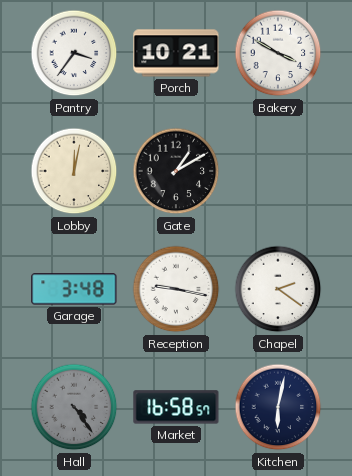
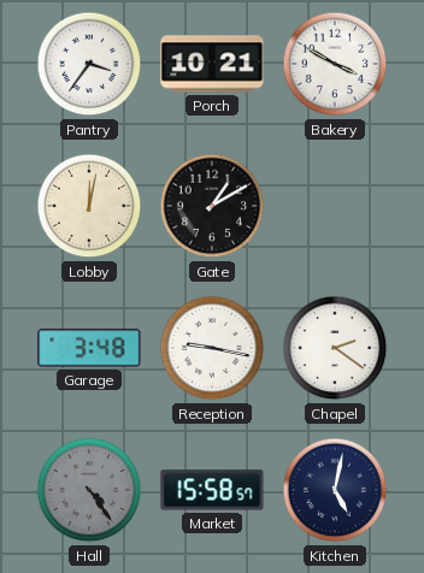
Market: 16:58 -> 15:58 (212, 490)
Kitchen: 6:02 -> 5:02 (335, 490)
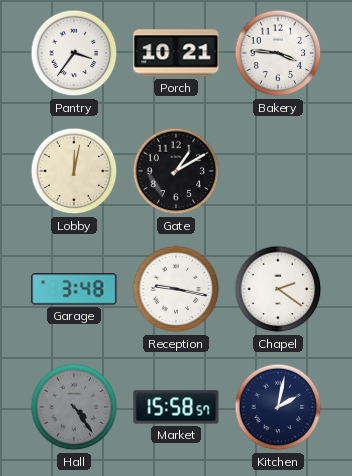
Bakery: 3:50 -> 3:46 (278, 53)
Kitchen: 5:02 -> 2:02 (278, 407)
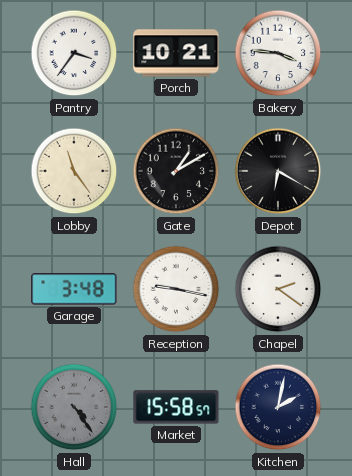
Lobby: 12:02 -> 11:24 (74, 171)
Depot: none -> 6:20 (278, 171)
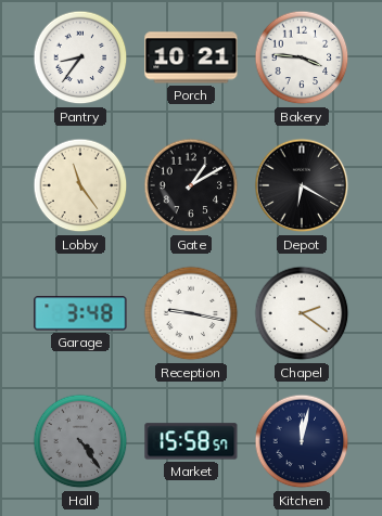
Pantry: 3:36 -> 8:36 (80, 57)
Kitchen: 2:02 -> 12:02 (302, 441)
